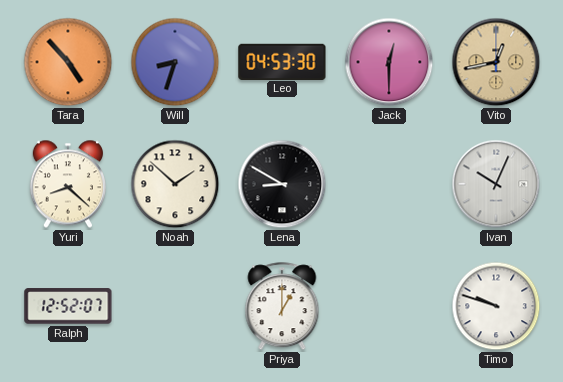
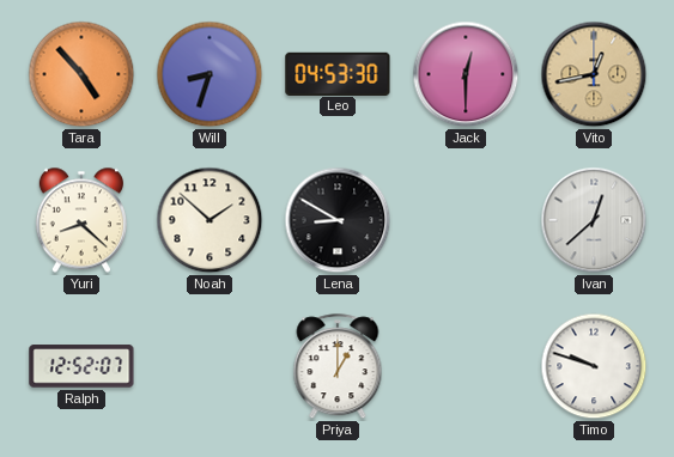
Ivan: 10:04 -> 12:38 (594, 220)
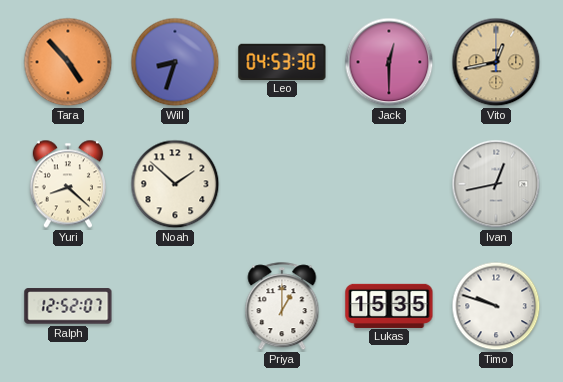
Lena: 8:50 -> none (338, 220)
Ivan: 12:38 -> 12:43 (496, 184)
Lukas: none -> 15:35 (389, 305)
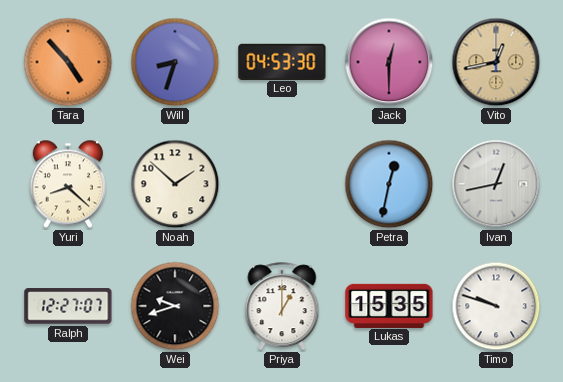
Petra: none -> 12:32 (389, 184)
Ralph: 12:52 -> 12:27 (68, 306)
Wei: none -> 9:42 (175, 306)
